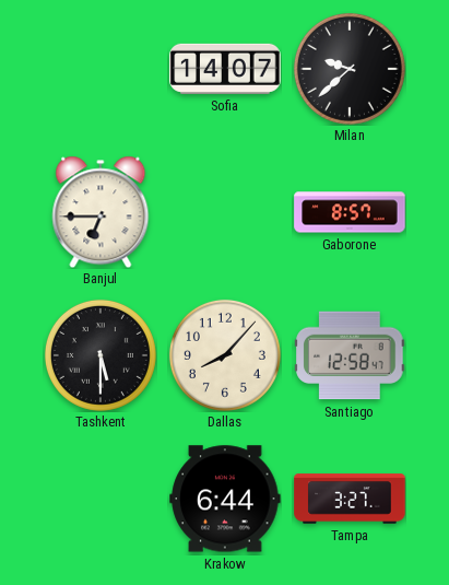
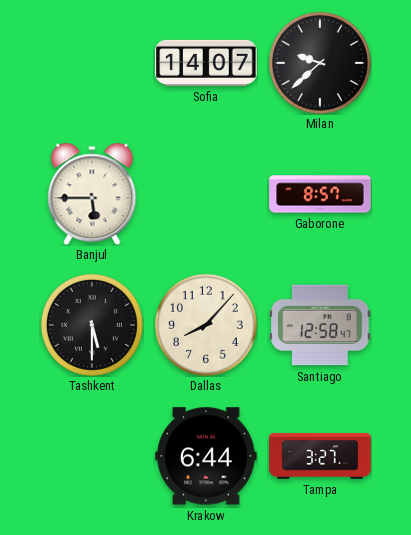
Banjul: 6:45 -> 5:45 (92, 194)
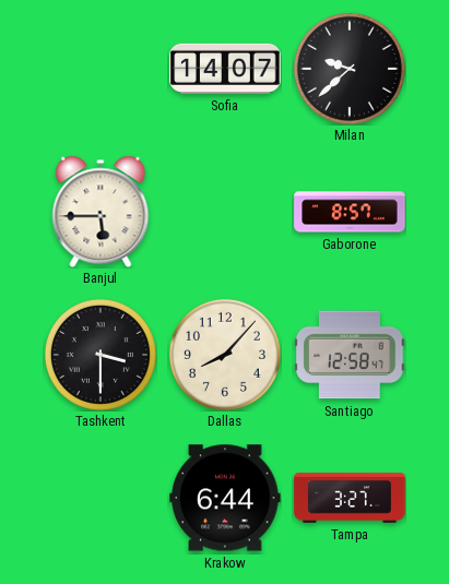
Tashkent: 5:30 -> 3:30 (101, 355)
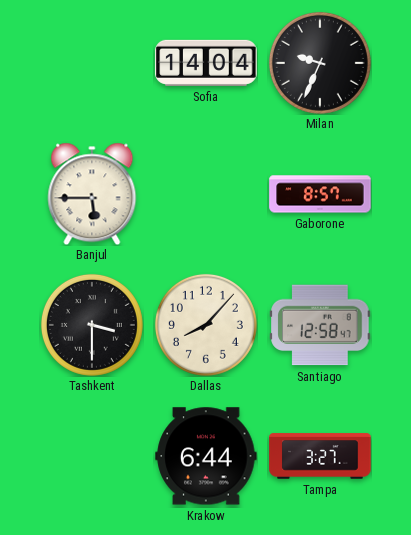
Sofia: 14:07 -> 14:04 (206, 63)
Milan: 9:38 -> 9:34 (320, 63)
